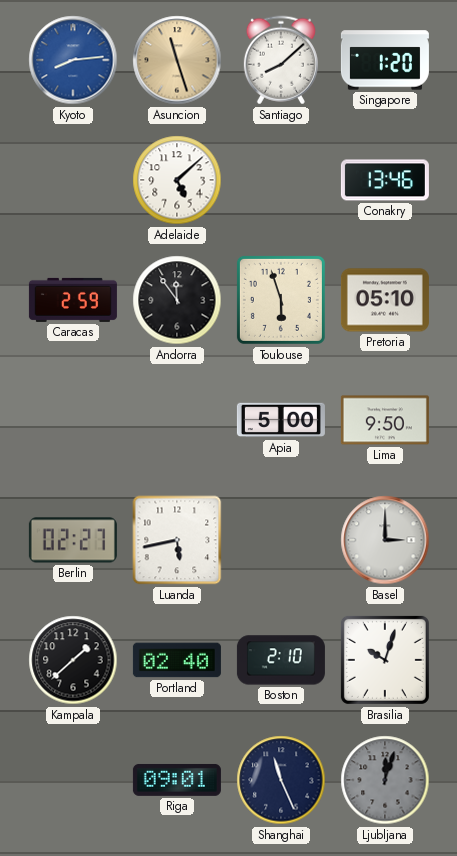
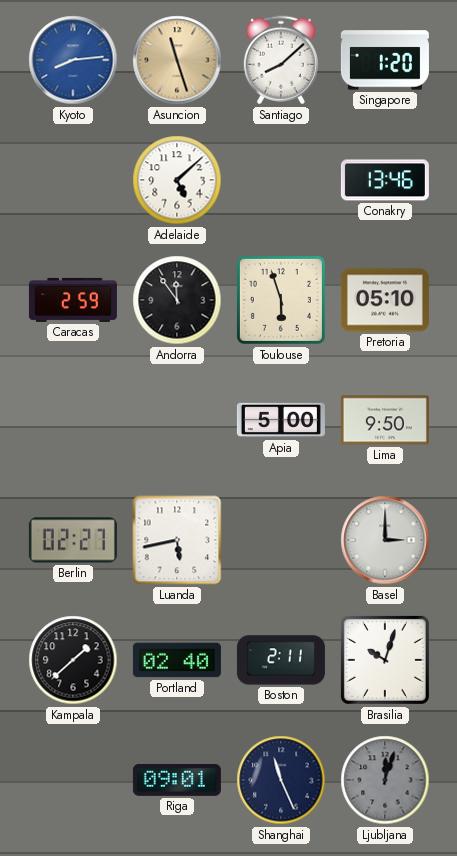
Boston: 2:10 -> 2:11 (281, 660)
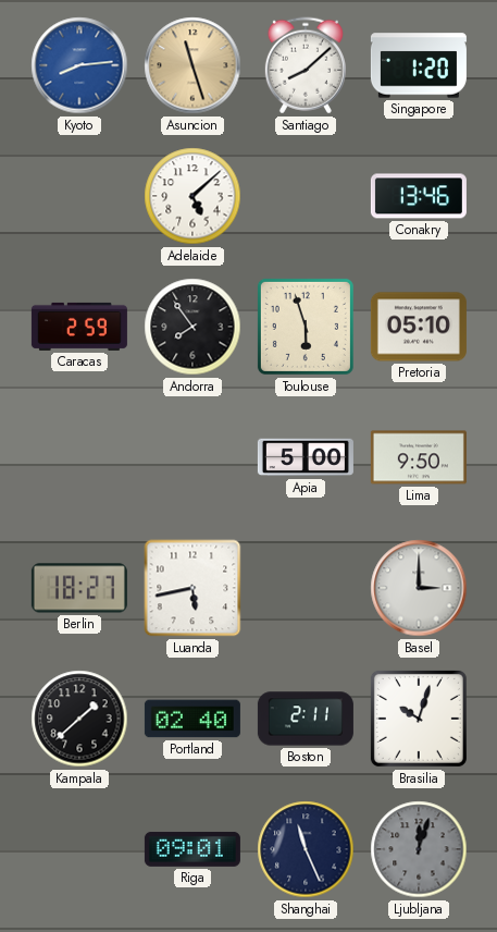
Andorra: 11:54 -> 7:54 (192, 327)
Berlin: 02:27 -> 18:27 (79, 588)
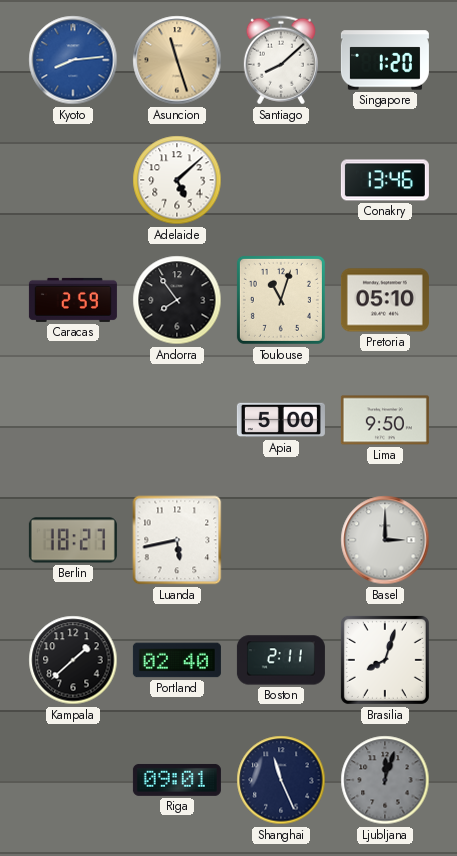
Toulouse: 5:57 -> 11:03 (281, 300)
Brasilia: 10:03 -> 8:03 (385, 660)
